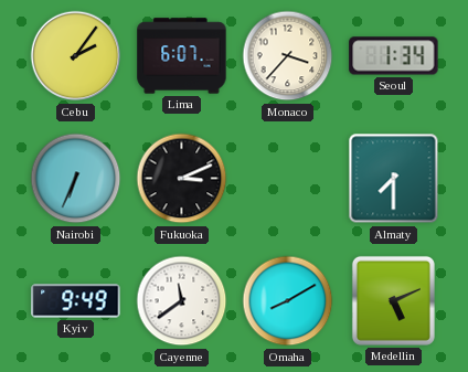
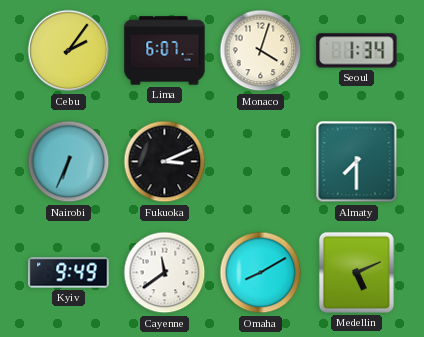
Monaco: 3:37 -> 4:03 (261, 51)
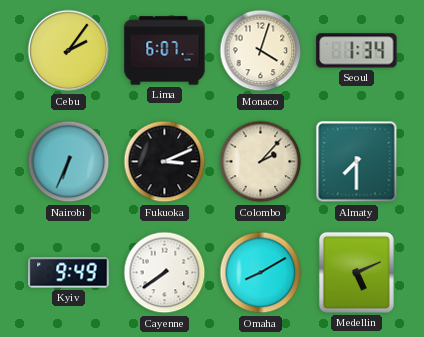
Colombo: none -> 2:07 (261, 162)
Cayenne: 11:39 -> 7:39 (165, 273)
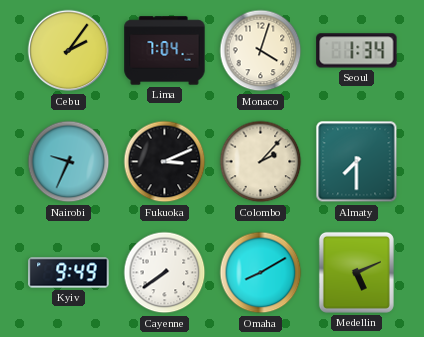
Lima: 6:07 -> 7:04 (165, 51)
Nairobi: 6:34 -> 9:34 (69, 162)
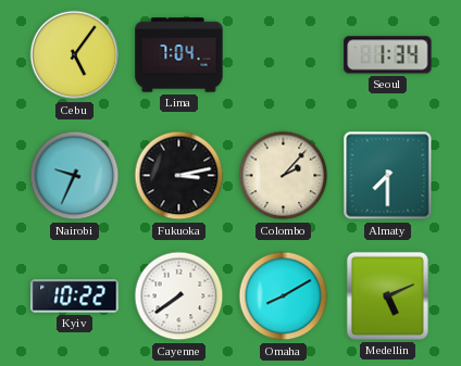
Cebu: 2:06 -> 5:06 (75, 55)
Monaco: 4:03 -> none (261, 51)
Fukuoka: 3:11 -> 3:13 (179, 176)
Kyiv: 9:49 -> 10:22 (75, 296)
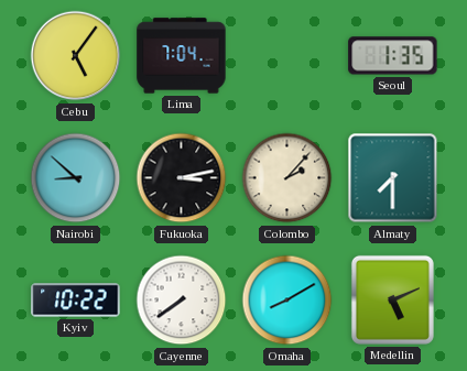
Seoul: 1:34 -> 1:35 (393, 56)
Nairobi: 9:34 -> 8:52 (76, 178)
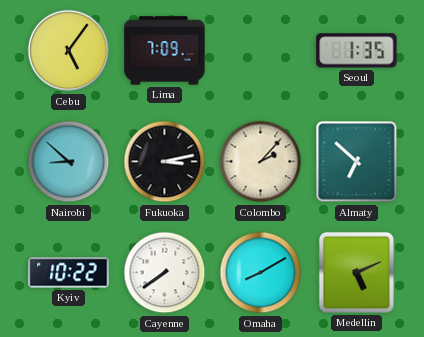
Lima: 7:04 -> 7:09 (165, 51)
Almaty: 7:30 -> 6:52 (357, 162)
